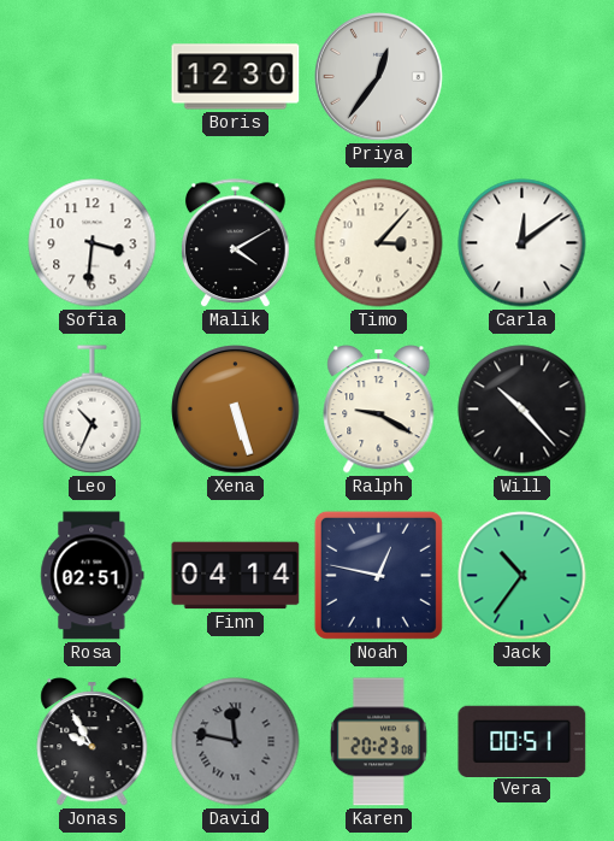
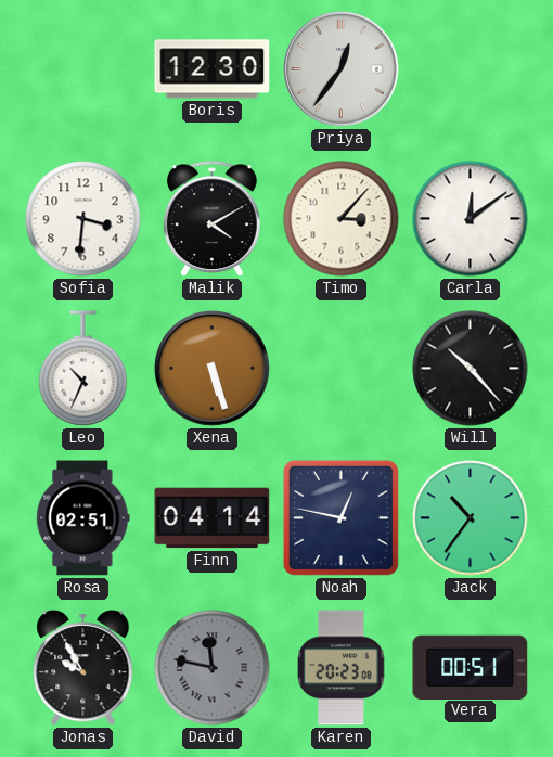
Ralph: 9:20 -> none (379, 410)
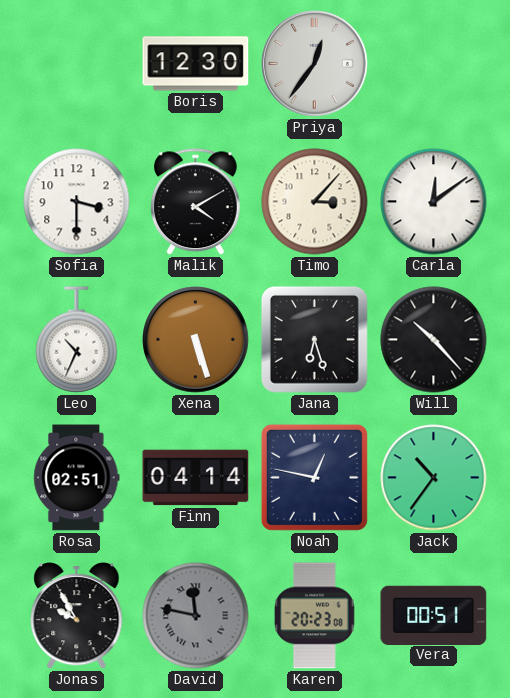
Sofia: 3:31 -> 3:30 (77, 202)
Jana: none -> 6:27 (314, 339)
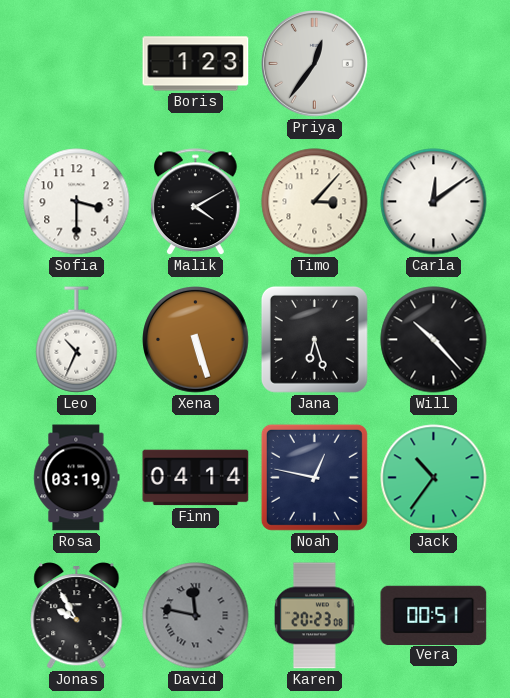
Boris: 12:30 -> 1:23 (196, 64)
Rosa: 02:51 -> 03:19 (77, 478)
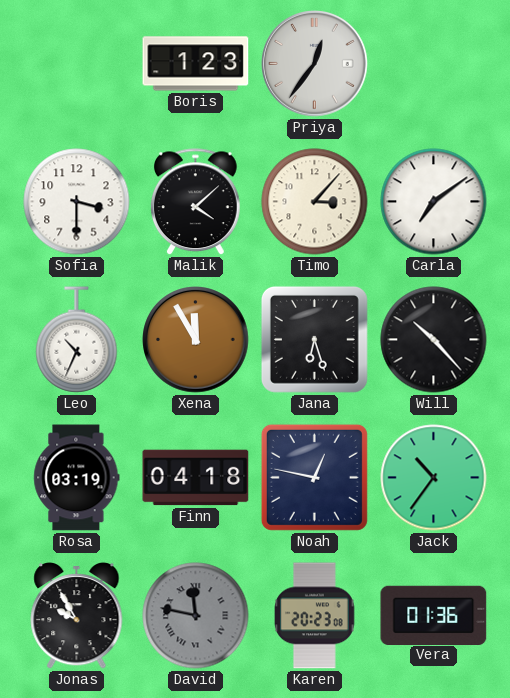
Malik: 4:10 -> 4:08 (196, 202)
Carla: 12:09 -> 7:09 (434, 202)
Xena: 5:27 -> 11:55 (196, 340)
Finn: 04:14 -> 04:18 (196, 478)
Vera: 00:51 -> 01:36 (434, 615)
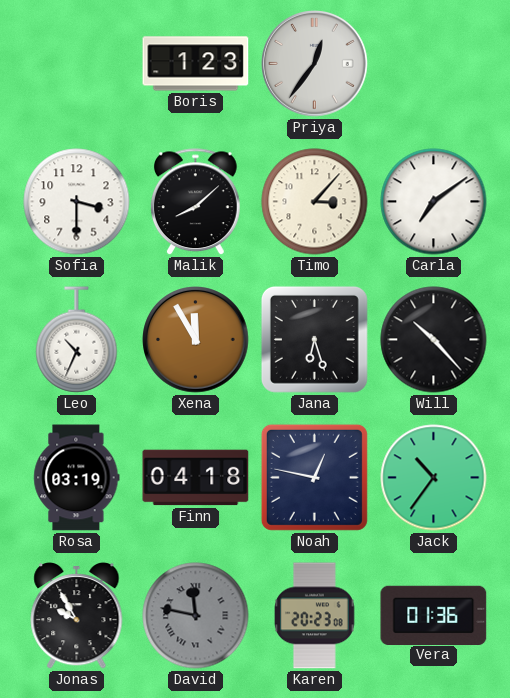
Malik: 4:08 -> 8:08 (196, 202)
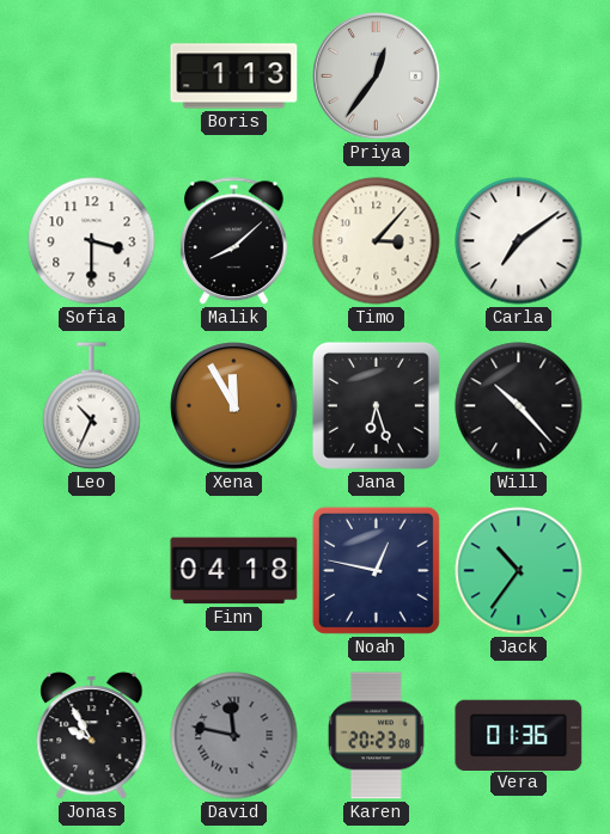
Boris: 1:23 -> 1:13 (234, 76)
Rosa: 03:19 -> none (77, 478)
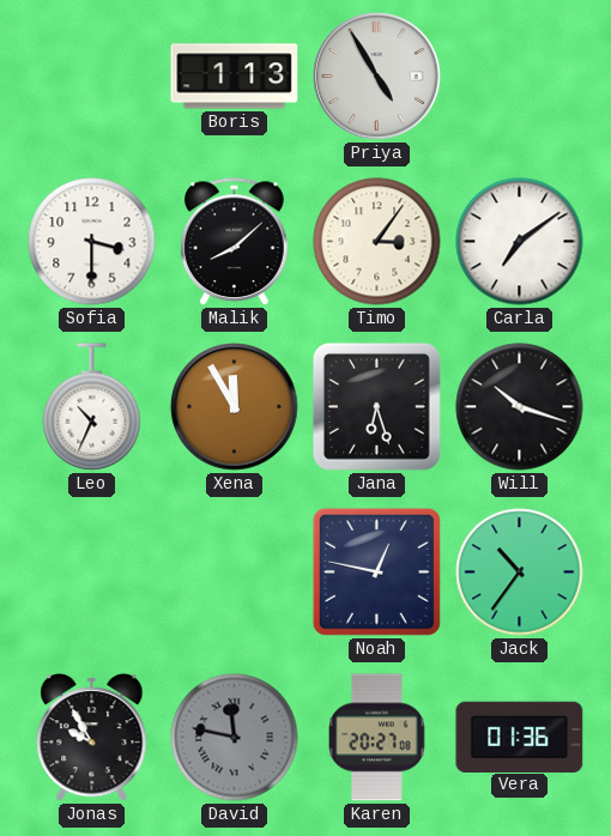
Priya: 12:36 -> 4:55 (377, 77)
Timo: 3:07 -> 3:06 (377, 242)
Will: 10:23 -> 10:18 (520, 407)
Finn: 04:18 -> none (234, 571)
Karen: 20:23 -> 20:27 (377, 738)
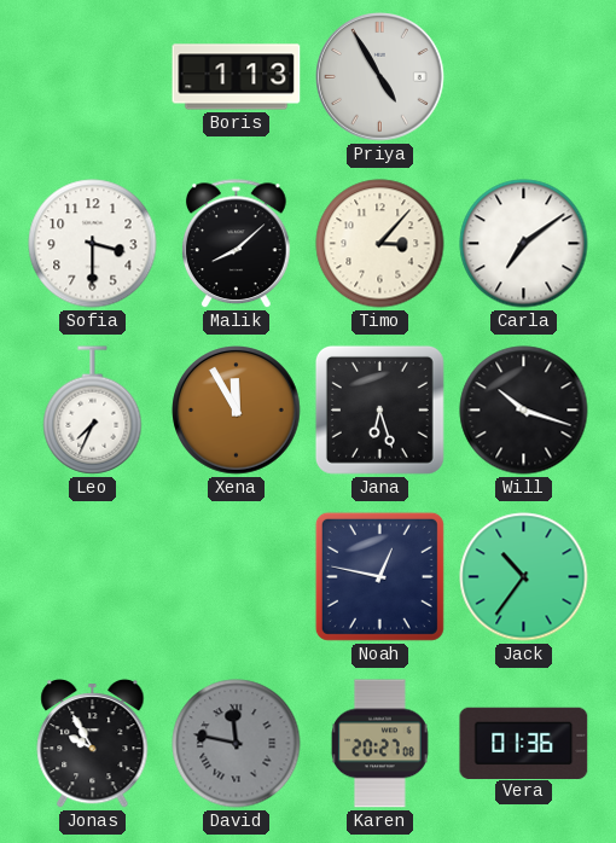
Timo: 3:06 -> 3:07 (380, 244)
Leo: 10:34 -> 7:34 (93, 411)
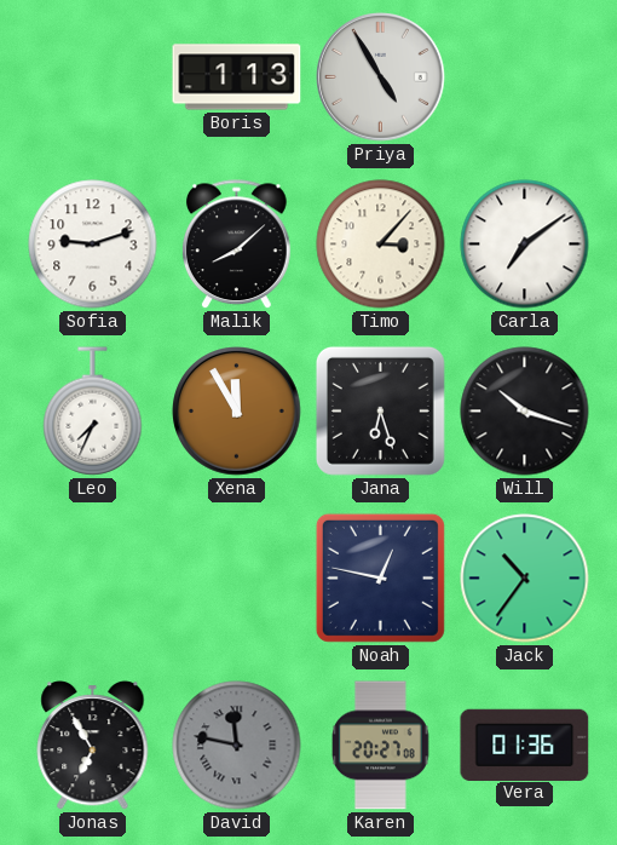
Sofia: 3:30 -> 9:12 (93, 245)
Jonas: 9:55 -> 6:55 (93, 746)
